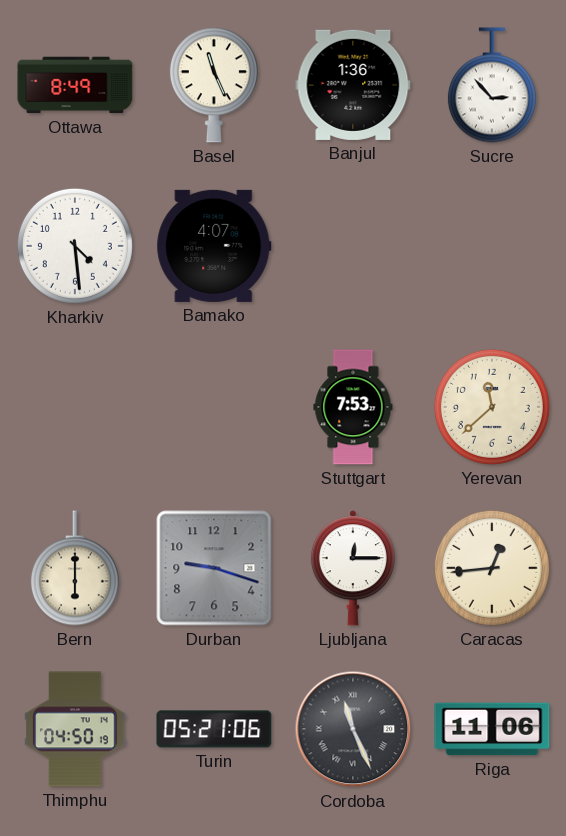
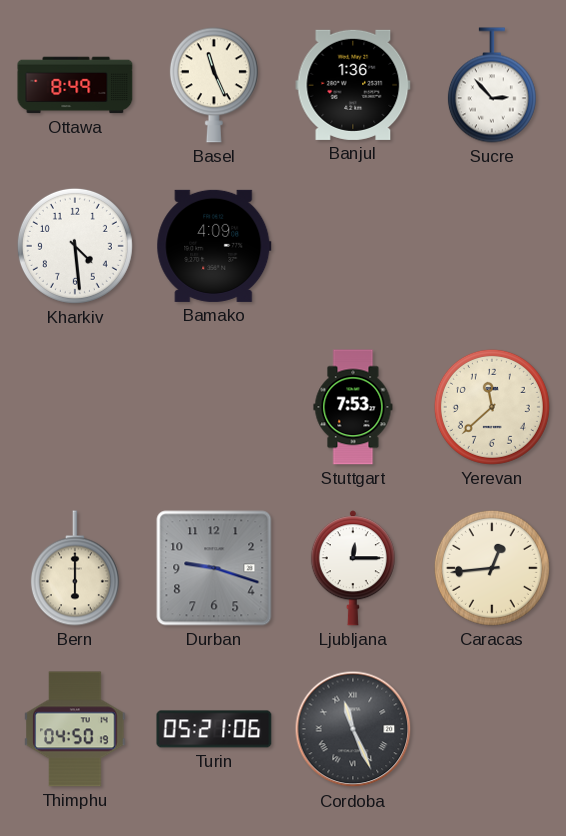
Bamako: 4:07 -> 4:09 (214, 246)
Riga: 11:06 -> none (492, 729)
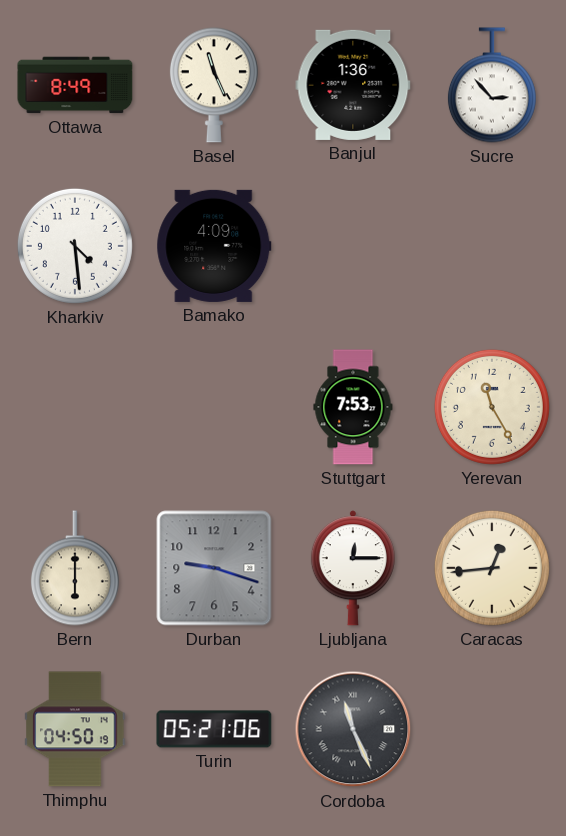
Yerevan: 11:38 -> 11:25 (492, 407)
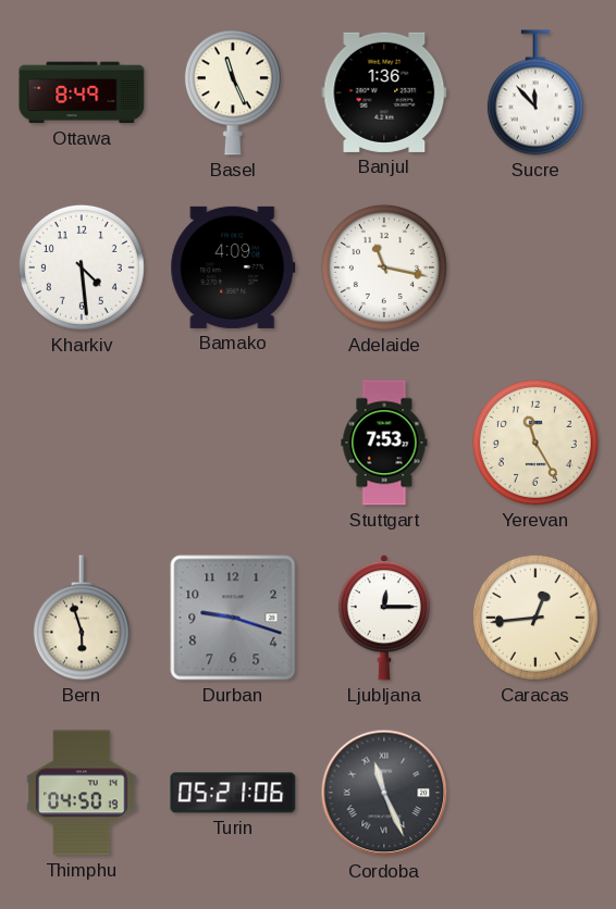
Sucre: 2:53 -> 11:53 (535, 92)
Adelaide: none -> 11:17 (384, 267)
Bern: 6:00 -> 5:57 (82, 618)
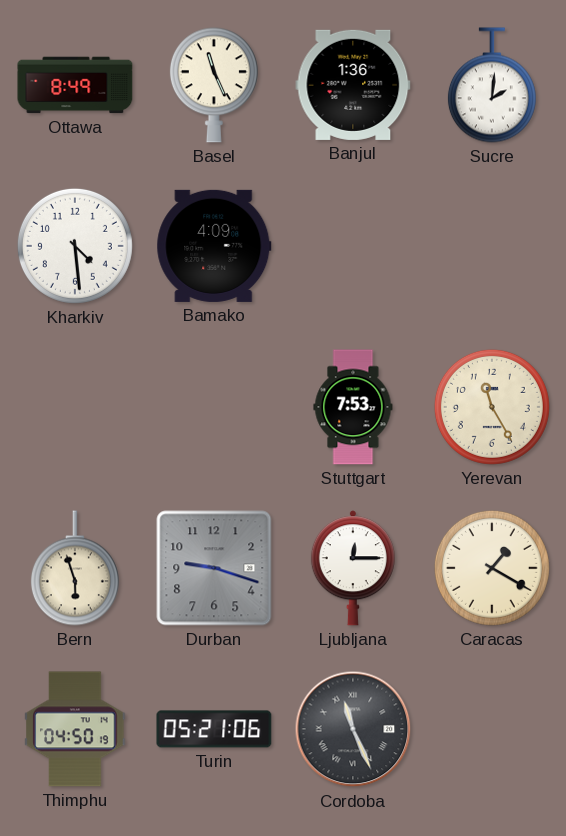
Sucre: 11:53 -> 2:01 (492, 85)
Adelaide: 11:17 -> none (384, 267)
Caracas: 12:44 -> 1:20 (492, 568)
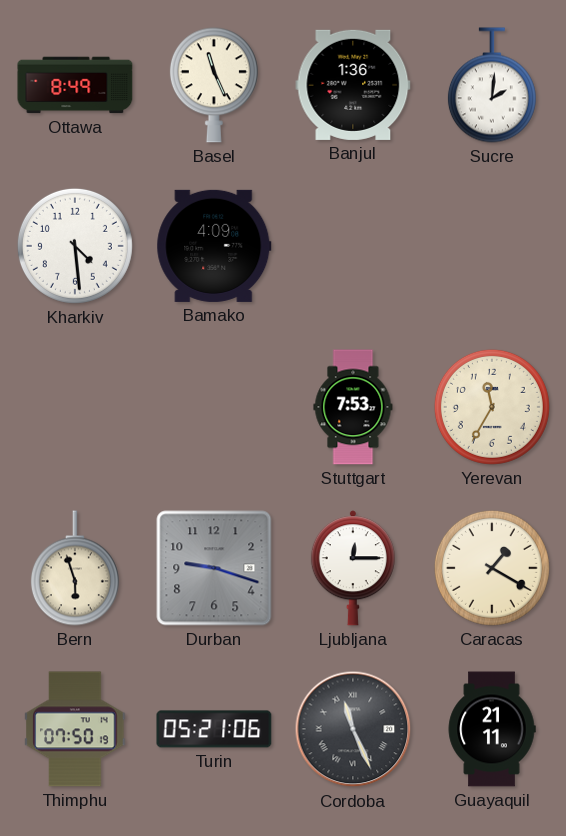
Yerevan: 11:25 -> 11:35 (492, 407)
Thimphu: 04:50 -> 07:50 (75, 729)
Guayaquil: none -> 21:11 (492, 729)
